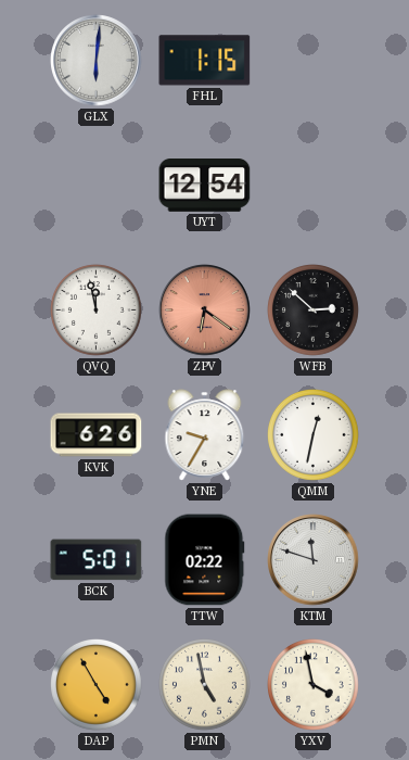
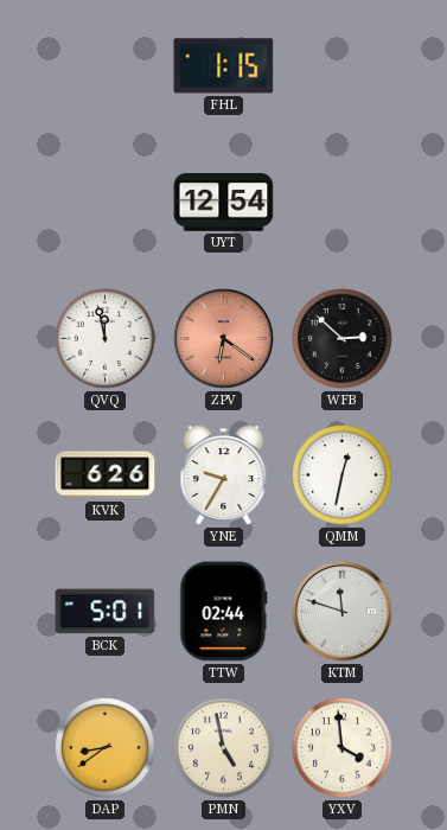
GLX: 6:01 -> none (97, 61)
TTW: 02:22 -> 02:44 (224, 612)
DAP: 4:55 -> 8:39 (106, 748)
YXV: 3:58 -> 3:59 (343, 748)
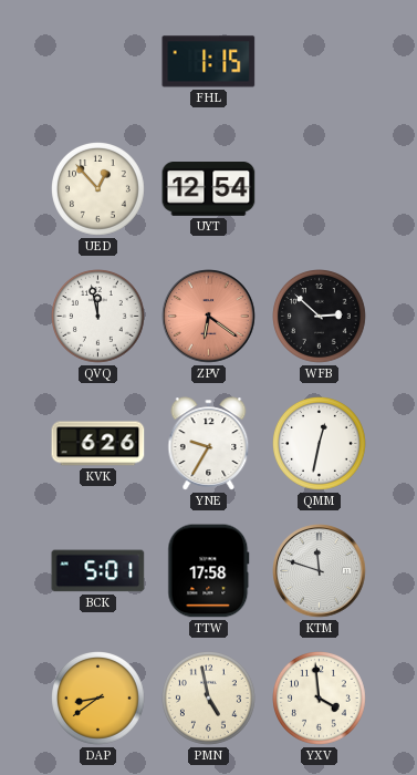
UED: none -> 12:53 (98, 189)
TTW: 02:44 -> 17:58 (209, 571)
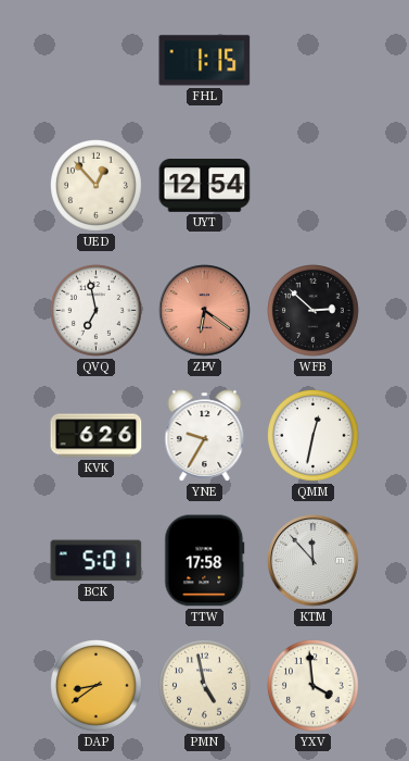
QVQ: 11:58 -> 6:58 (97, 311)
KTM: 11:48 -> 11:53 (314, 561)
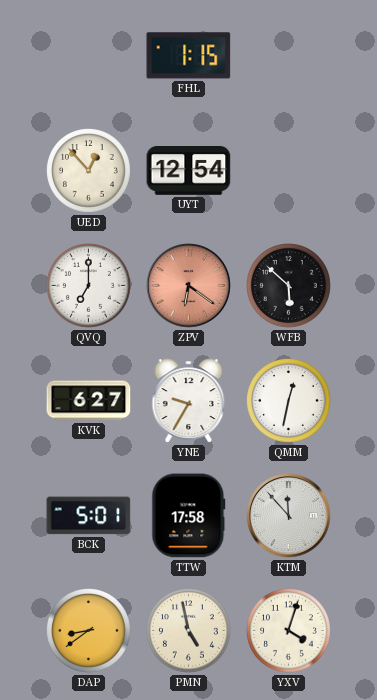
QVQ: 6:58 -> 7:00 (89, 286)
WFB: 2:52 -> 5:52 (289, 286)
KVK: 6:26 -> 6:27 (89, 401)
YXV: 3:59 -> 4:03 (289, 631)
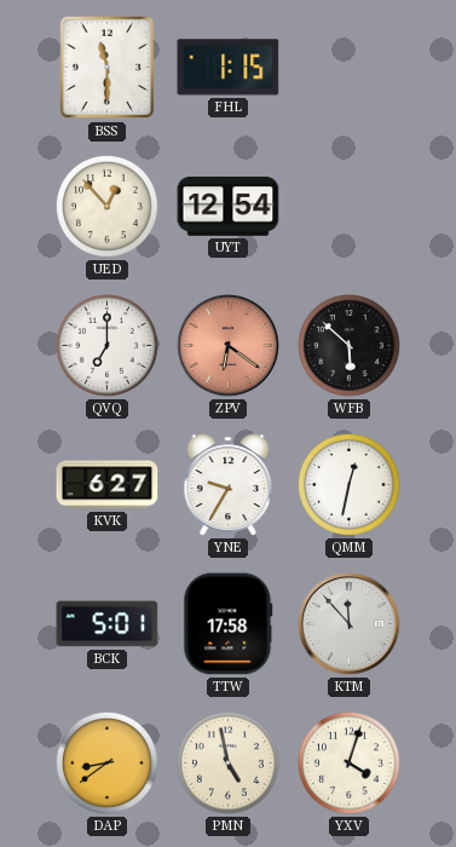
BSS: none -> 11:30 (108, 68)
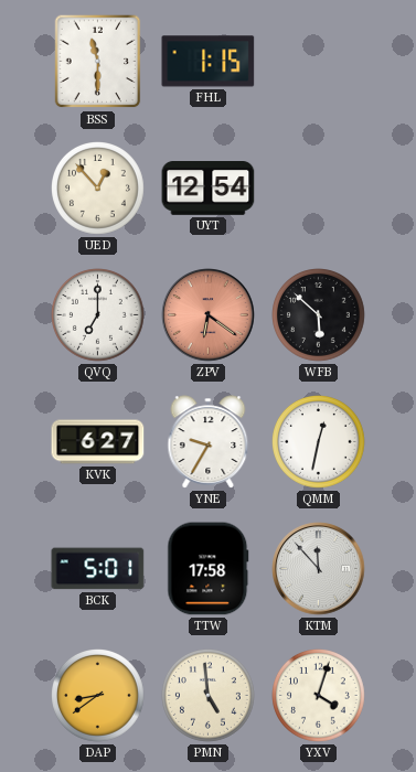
PMN: 4:58 -> 4:59 (209, 696)
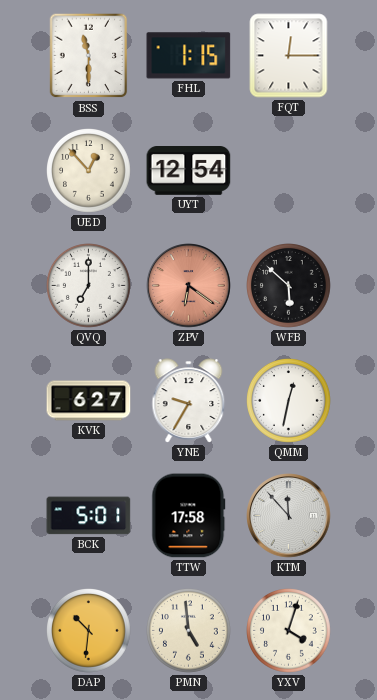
FQT: none -> 12:15 (289, 56)
DAP: 8:39 -> 10:31 (89, 631)
